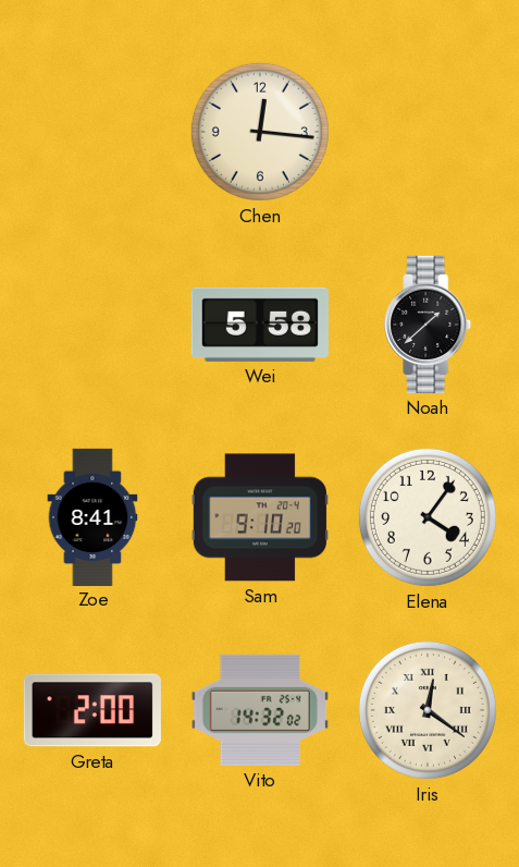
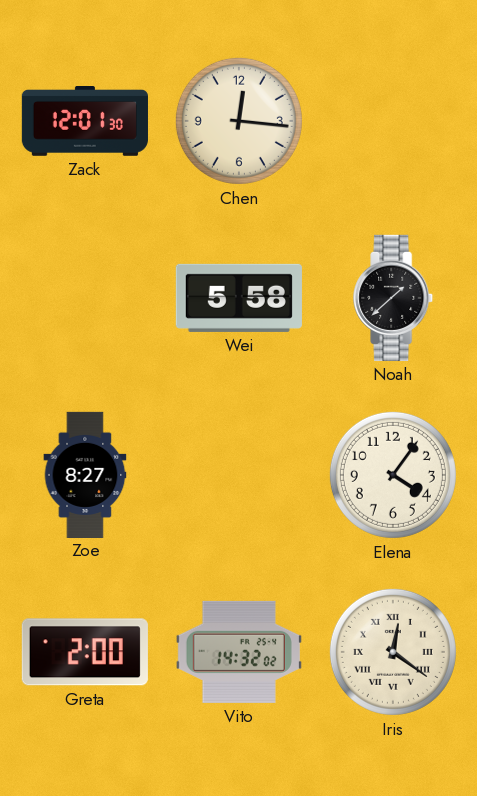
Zack: none -> 12:01 (85, 122)
Zoe: 8:41 -> 8:27 (85, 474)
Sam: 9:10 -> none (260, 517)
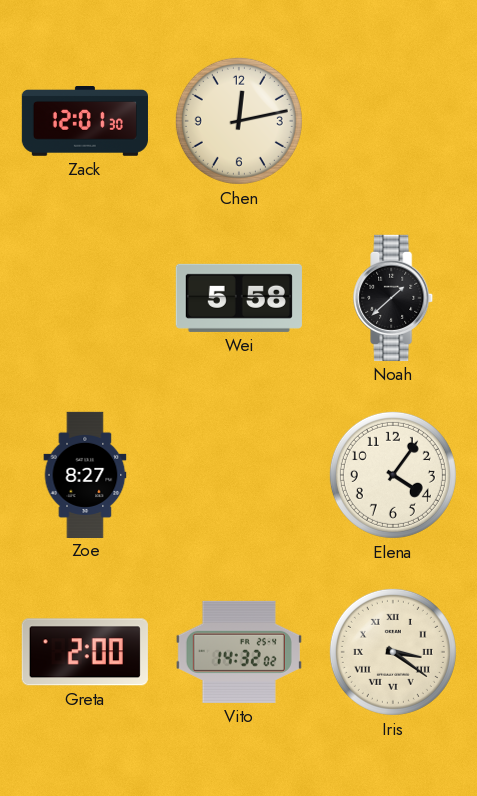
Chen: 12:16 -> 12:13 (239, 121)
Iris: 12:21 -> 3:21 (393, 652)
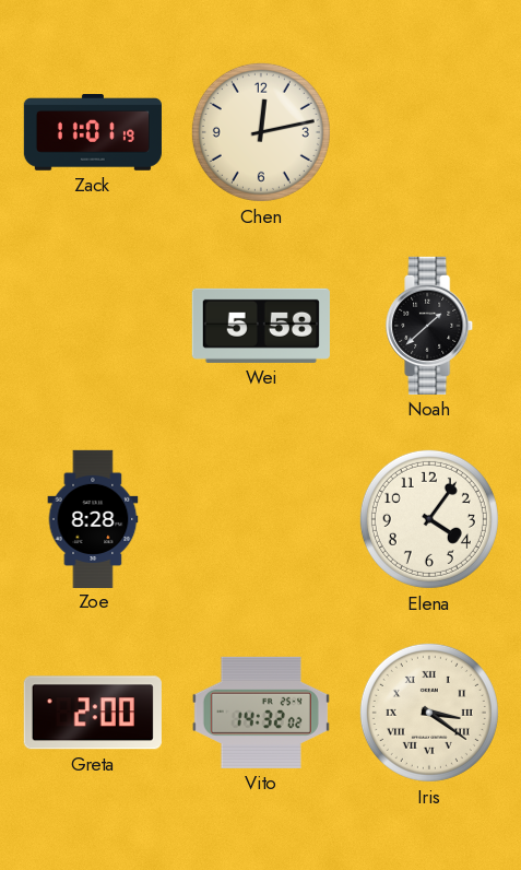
Zack: 12:01 -> 11:01 (93, 133)
Zoe: 8:27 -> 8:28 (93, 518)
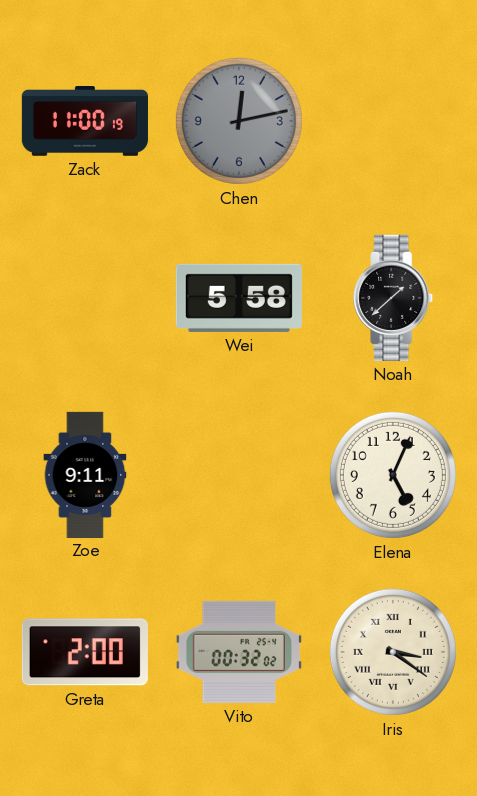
Zack: 11:01 -> 11:00 (85, 122)
Chen dial: cream -> grey (239, 121)
Zoe: 8:28 -> 9:11 (85, 474)
Elena: 4:06 -> 5:04 (393, 475)
Vito: 14:32 -> 00:32 (239, 652)
